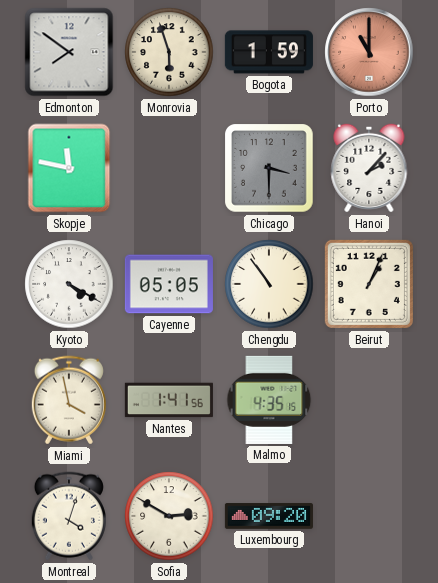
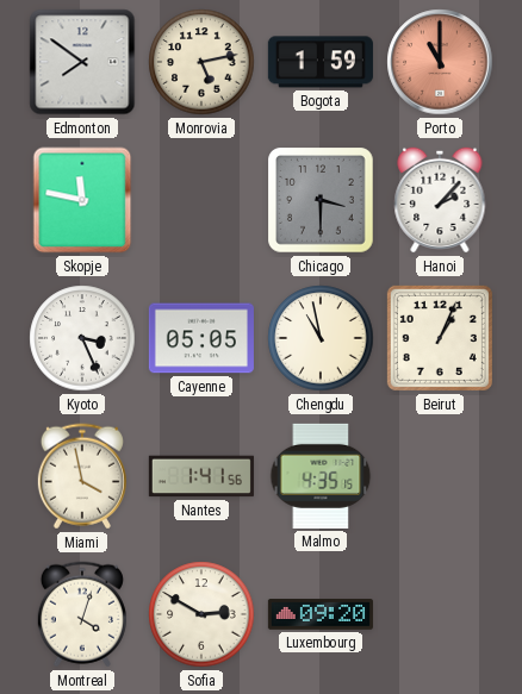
Monrovia: 5:57 -> 5:13 (201, 62)
Kyoto: 4:20 -> 3:26 (82, 338)
Chengdu: 10:54 -> 10:58 (321, 338)
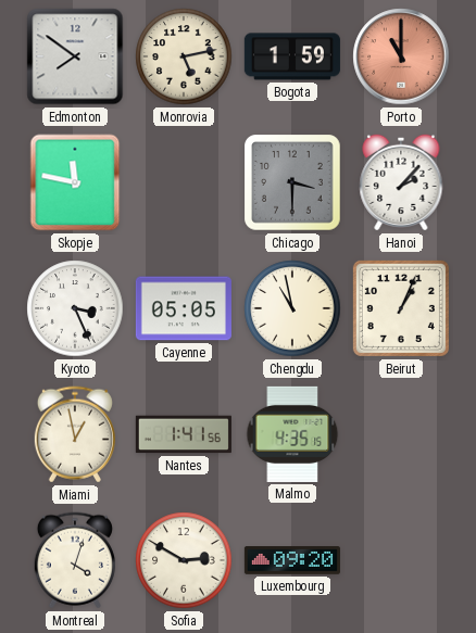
Miami: 3:58 -> 12:58 (75, 434)
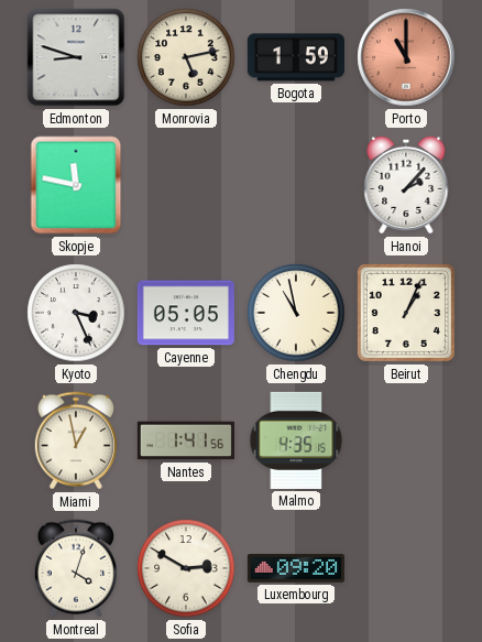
Edmonton: 7:51 -> 8:48 (76, 57)
Chicago: 3:30 -> none (292, 182)
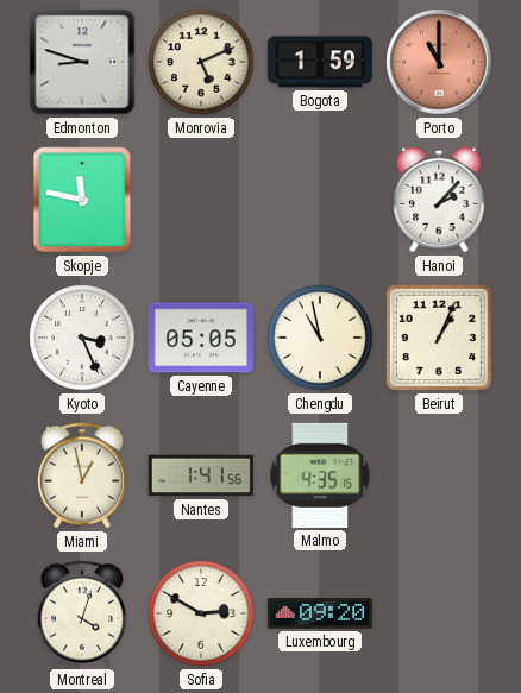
Monrovia: 5:13 -> 5:11 (201, 62)
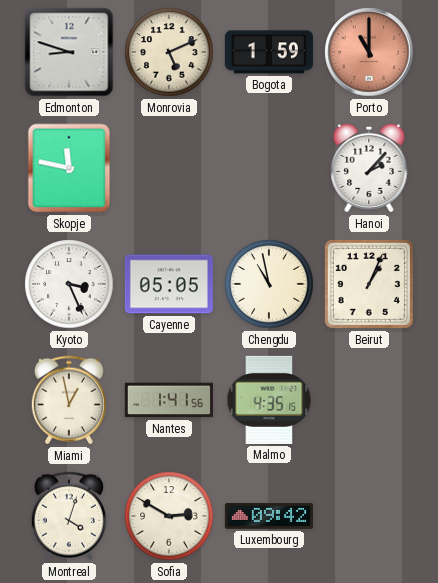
Luxembourg: 09:20 -> 09:42 (269, 516)
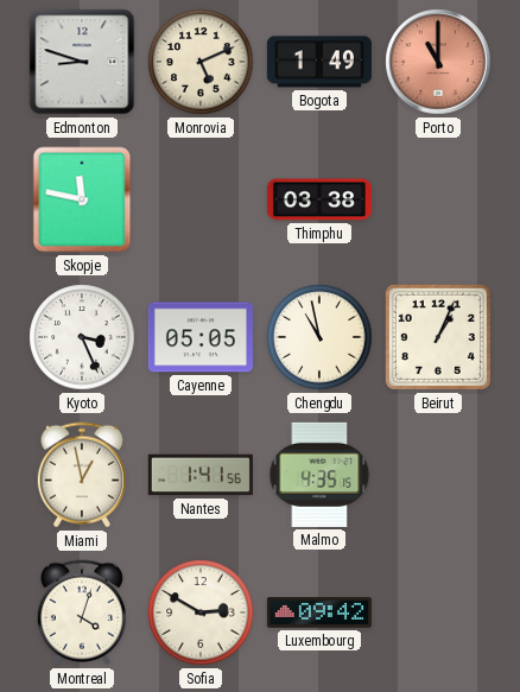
Bogota: 1:59 -> 1:49 (319, 62)
Thimphu: none -> 03:38 (319, 199)
Hanoi: 2:07 -> none (369, 168)
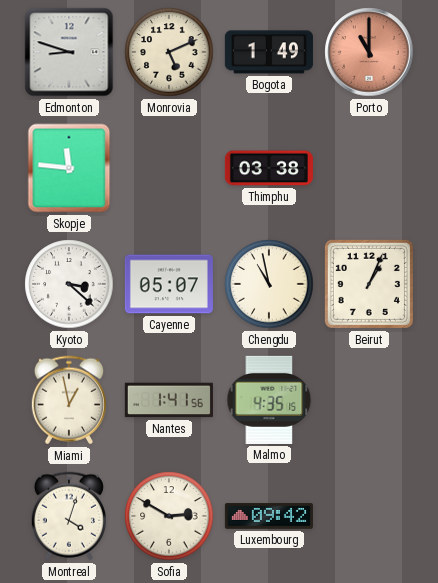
Skopje: 11:47 -> 11:46 (69, 168)
Kyoto: 3:26 -> 3:22 (69, 284)
Cayenne: 05:05 -> 05:07 (169, 284)
